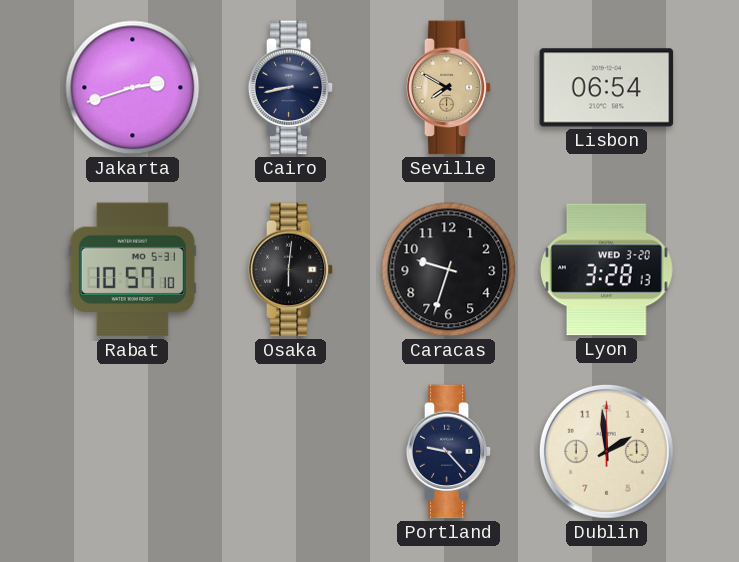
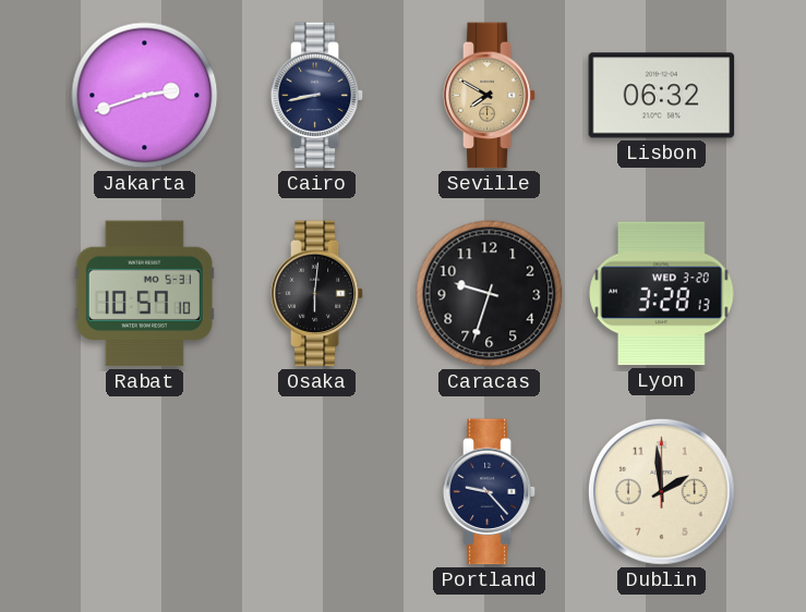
Lisbon: 06:54 -> 06:32 (662, 96)
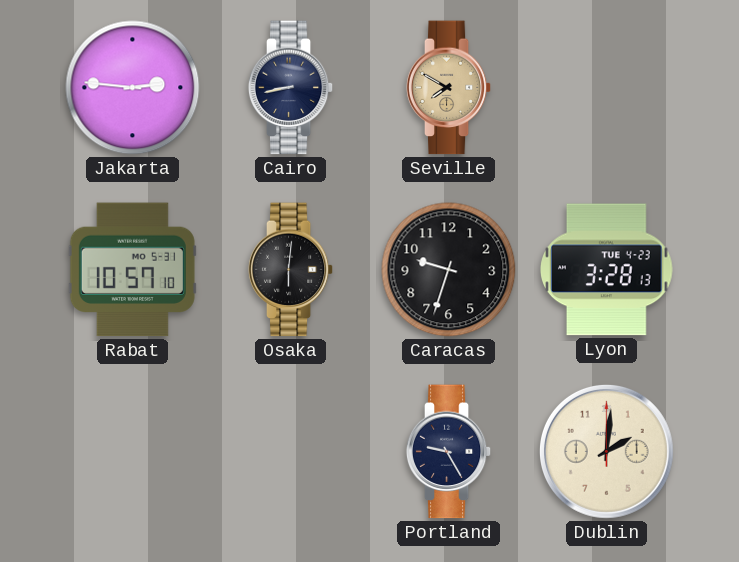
Jakarta: 2:42 -> 2:46 (133, 88)
Lisbon: 06:32 -> none (662, 96)
Lyon date: WED 3-20 -> TUE 4-23 (607, 270)
Portland: 9:23 -> 9:25 (449, 452)
Dublin: 1:59 -> 2:01 (606, 451)
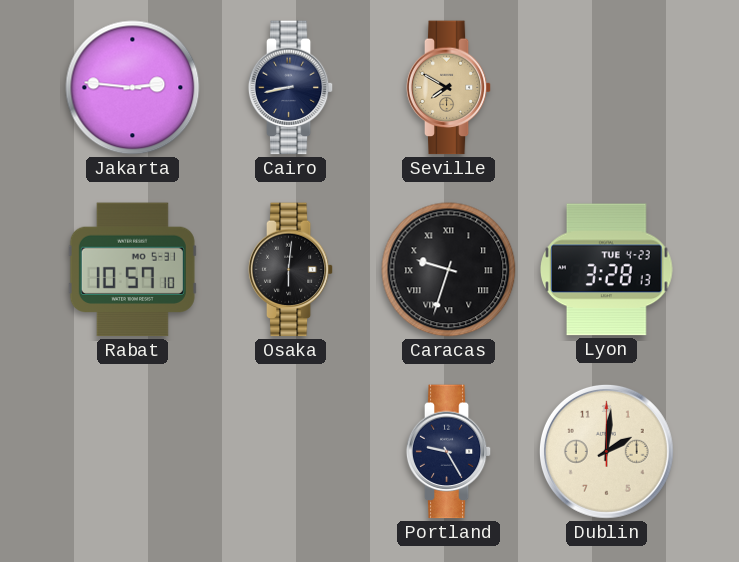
Caracas numerals: Arabic -> Roman (449, 270)
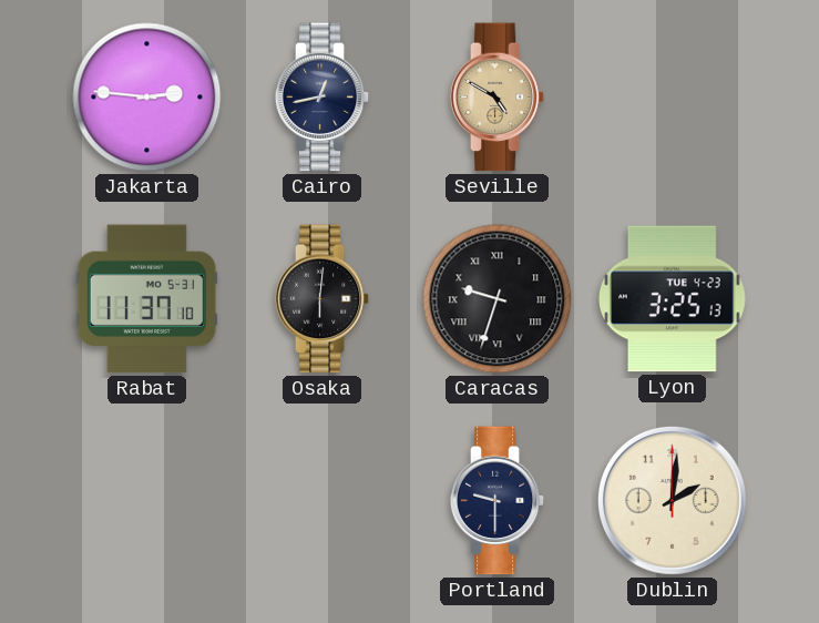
Cairo: 8:43 -> 12:43 (323, 98)
Seville: 7:50 -> 4:50 (498, 98)
Rabat: 10:57 -> 11:37 (146, 299)
Lyon: 3:28 -> 3:25 (673, 299)
Portland: 9:25 -> 9:30 (498, 501)
